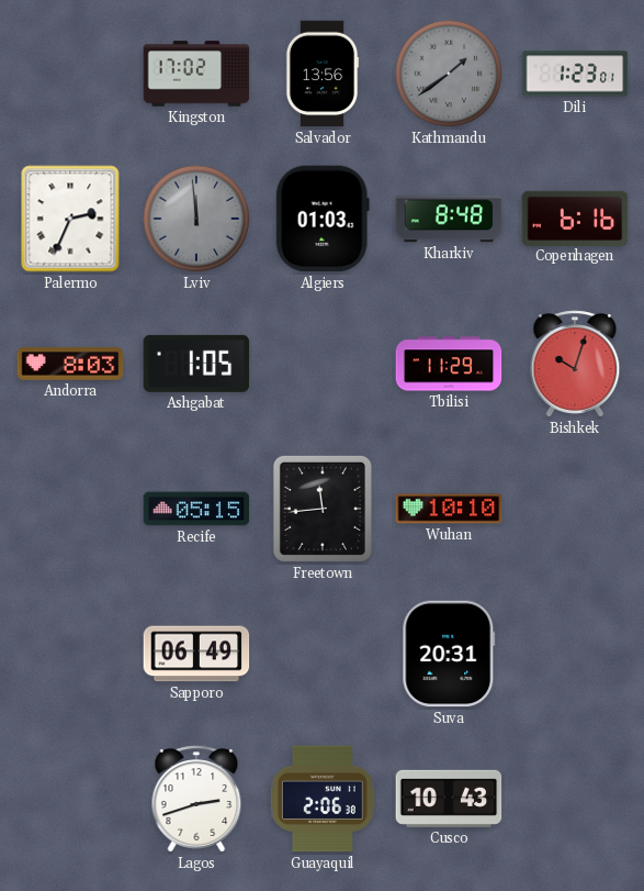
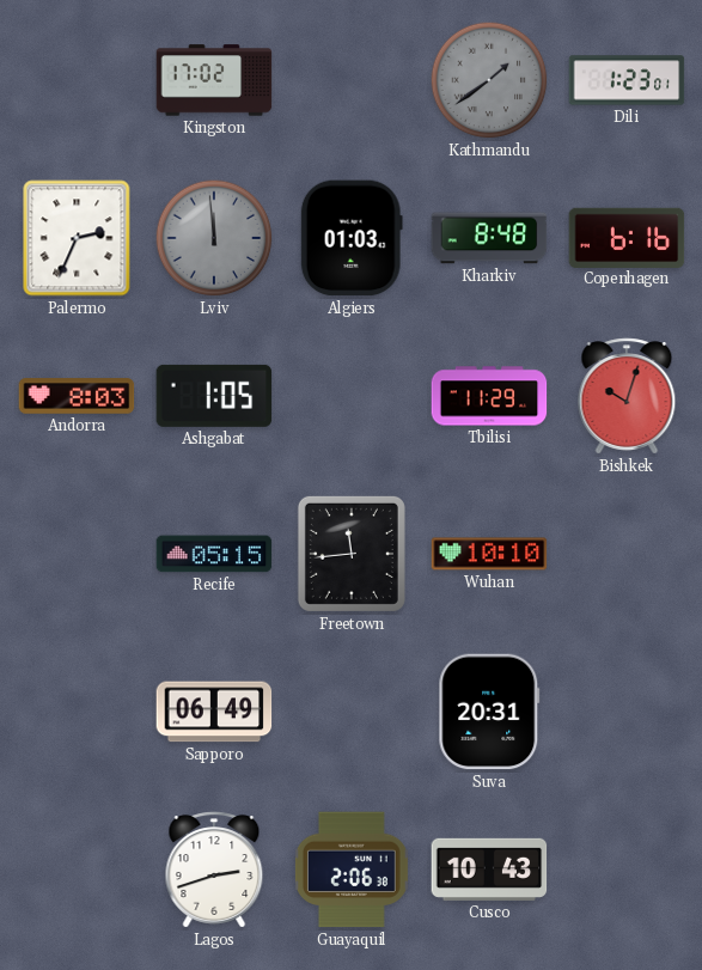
Salvador: 13:56 -> none (323, 74)
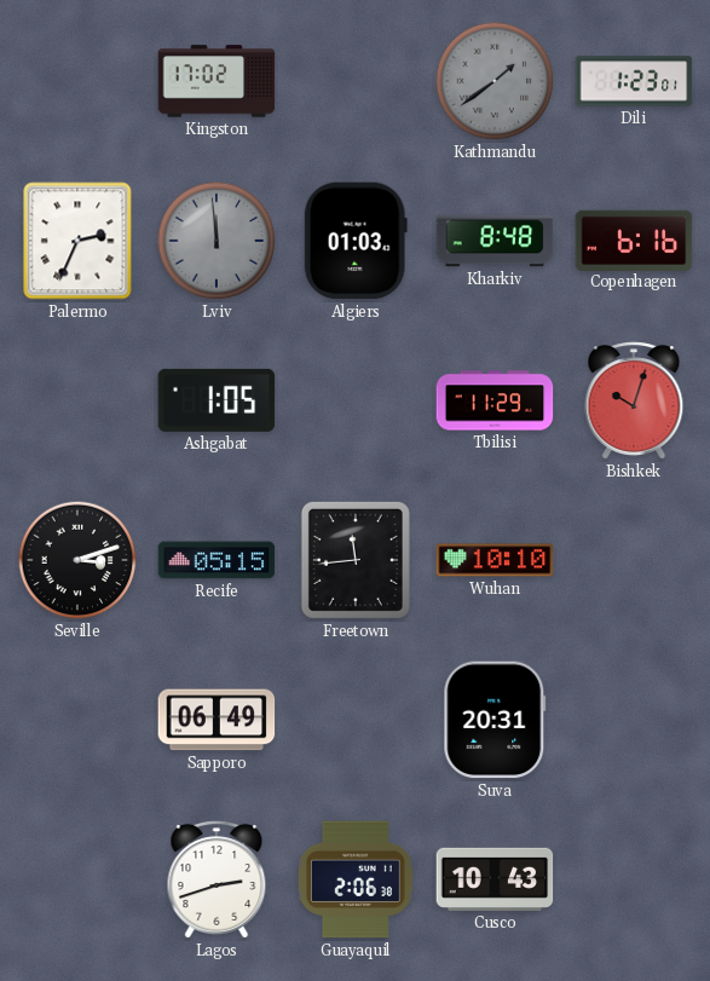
Andorra: 8:03 -> none (77, 396)
Seville: none -> 3:12 (77, 560)
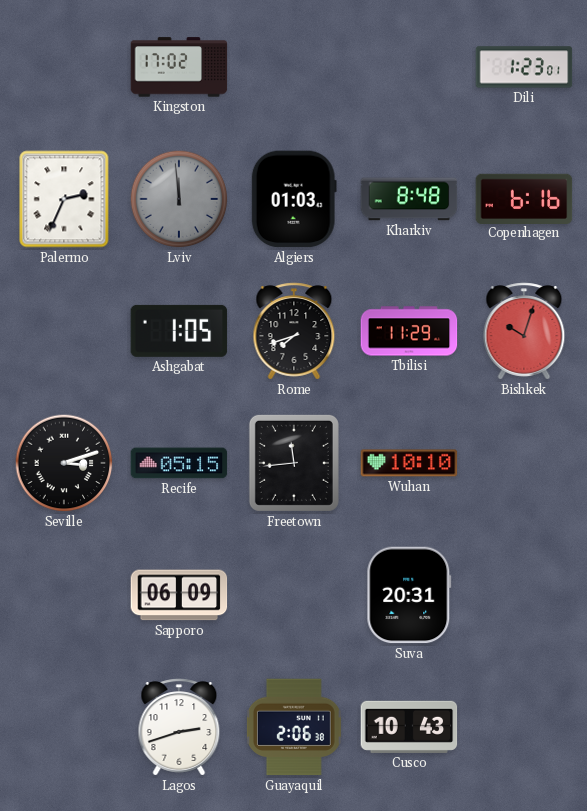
Kathmandu: 1:39 -> none (495, 81)
Rome: none -> 7:42 (294, 331)
Sapporo: 06:49 -> 06:09 (179, 595)
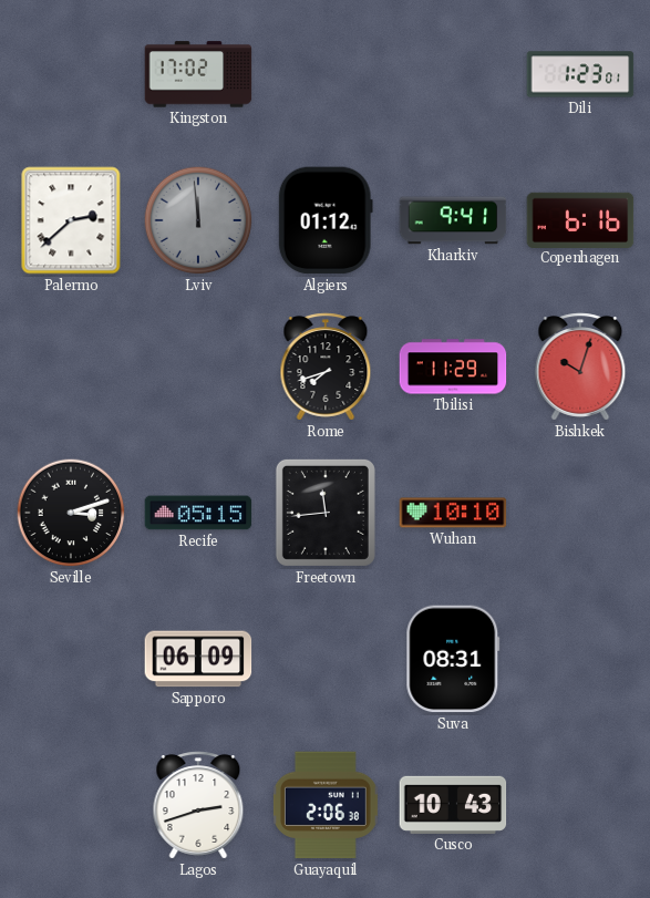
Palermo: 2:34 -> 2:38 (71, 220)
Algiers: 01:03 -> 01:12 (326, 220)
Kharkiv: 8:48 -> 9:41 (453, 220)
Ashgabat: 1:05 -> none (179, 331)
Suva: 20:31 -> 08:31 (453, 659)
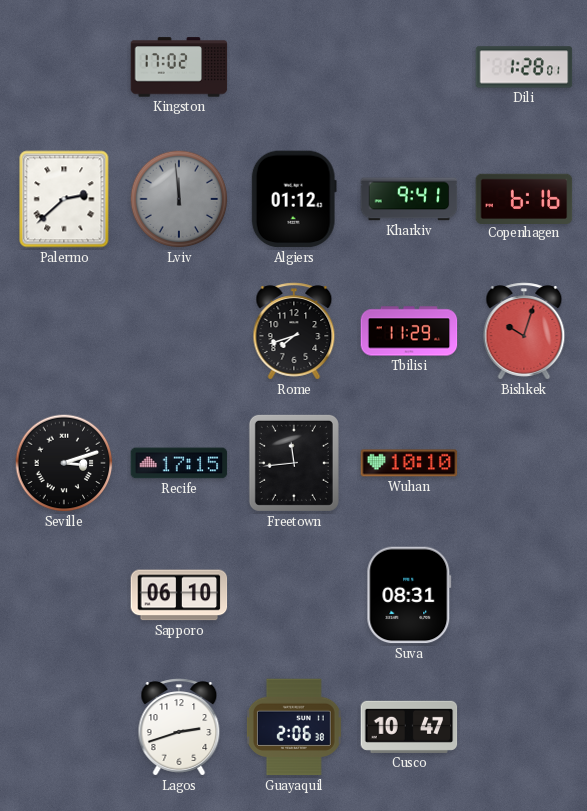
Dili: 1:23 -> 1:28 (524, 67)
Recife: 05:15 -> 17:15 (179, 463)
Sapporo: 06:09 -> 06:10 (179, 595)
Cusco: 10:43 -> 10:47 (409, 727)
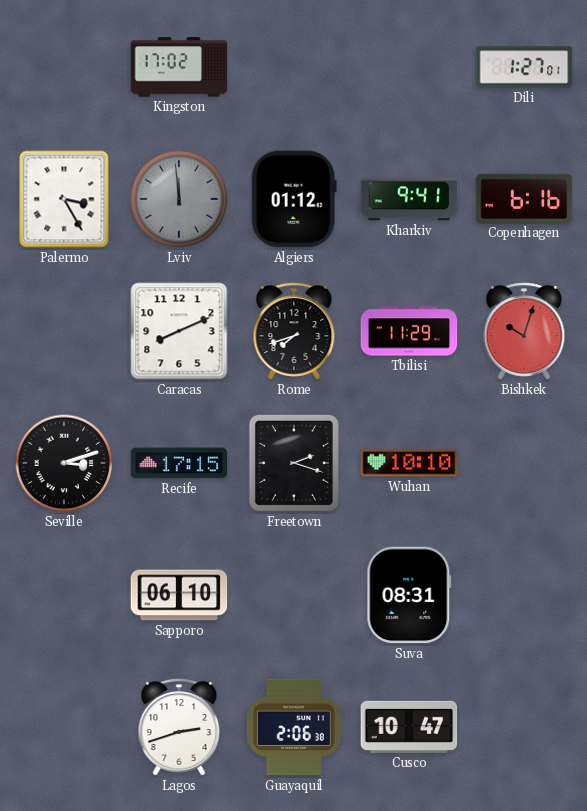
Dili: 1:28 -> 1:27 (524, 67)
Palermo: 2:38 -> 3:25 (64, 199)
Caracas: none -> 8:11 (179, 331)
Freetown: 11:44 -> 2:18 (294, 463)
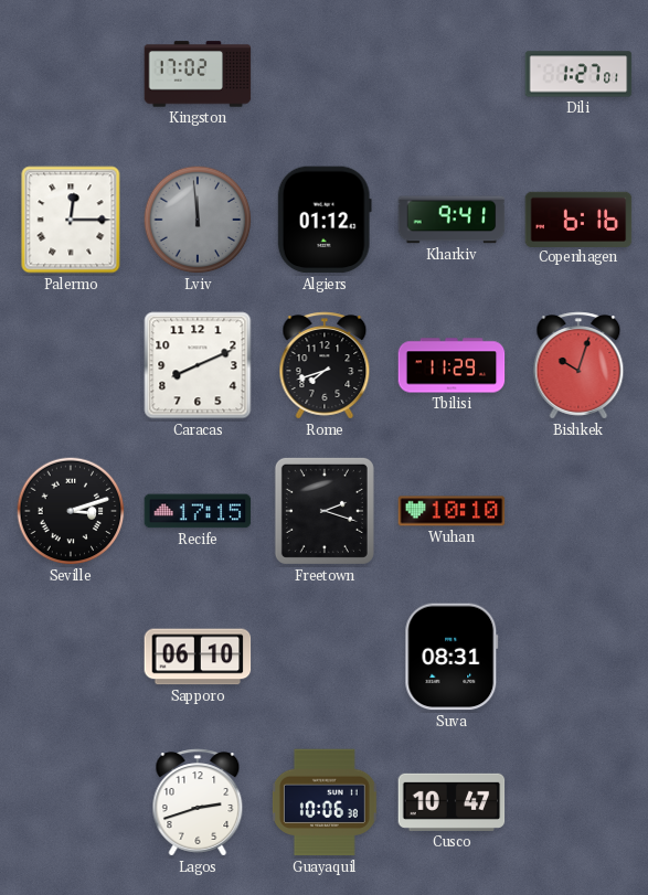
Palermo: 3:25 -> 12:15 (71, 220)
Guayaquil: 2:06 -> 10:06 (325, 802)
